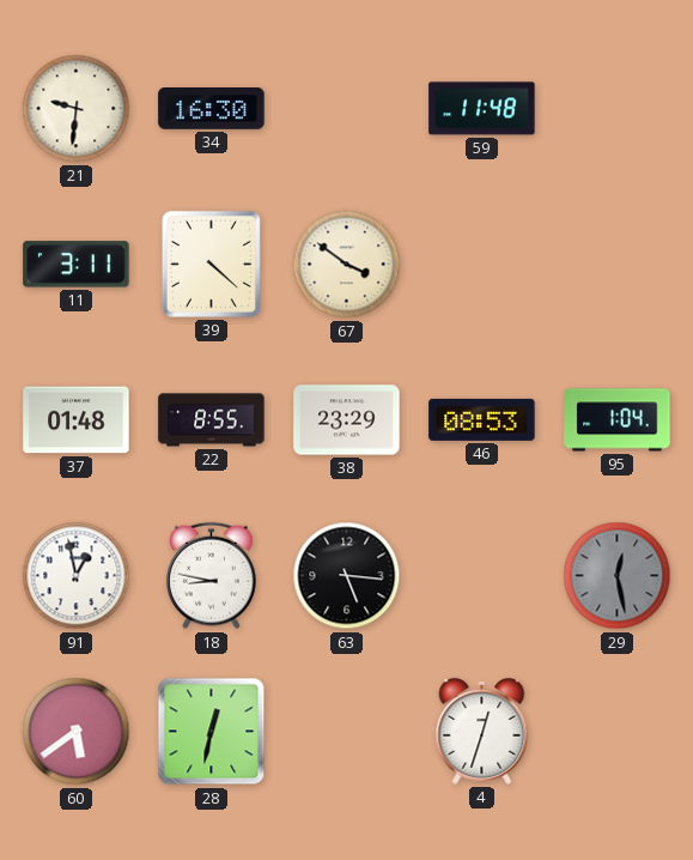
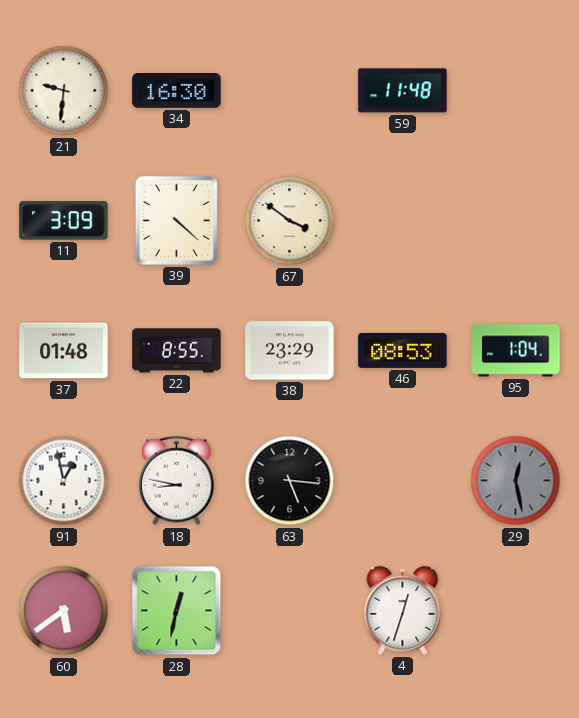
11: 3:11 -> 3:09 (64, 221)
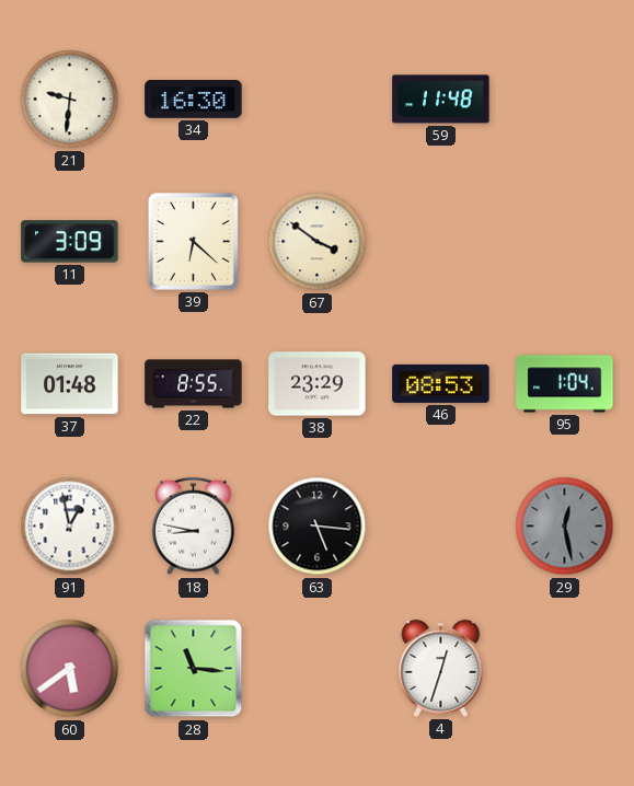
39: 4:22 -> 6:22 (193, 241)
28: 12:32 -> 11:16 (194, 669)
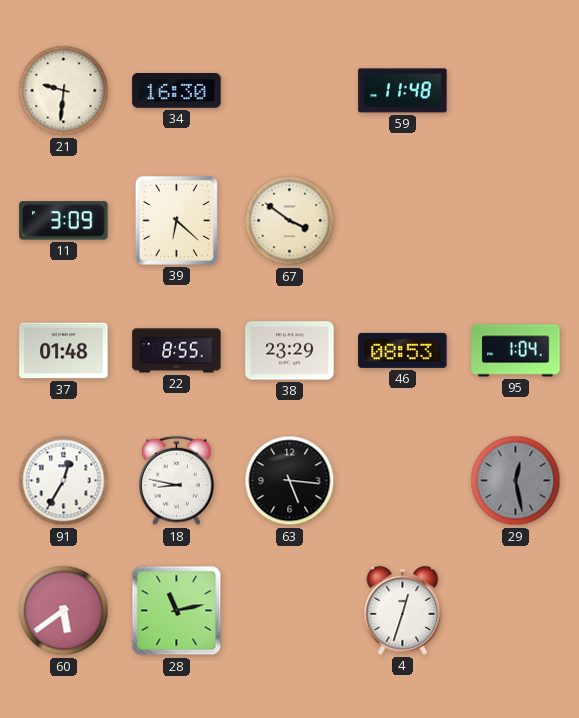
91: 12:58 -> 12:35 (64, 481)
28: 11:16 -> 11:13 (177, 611)
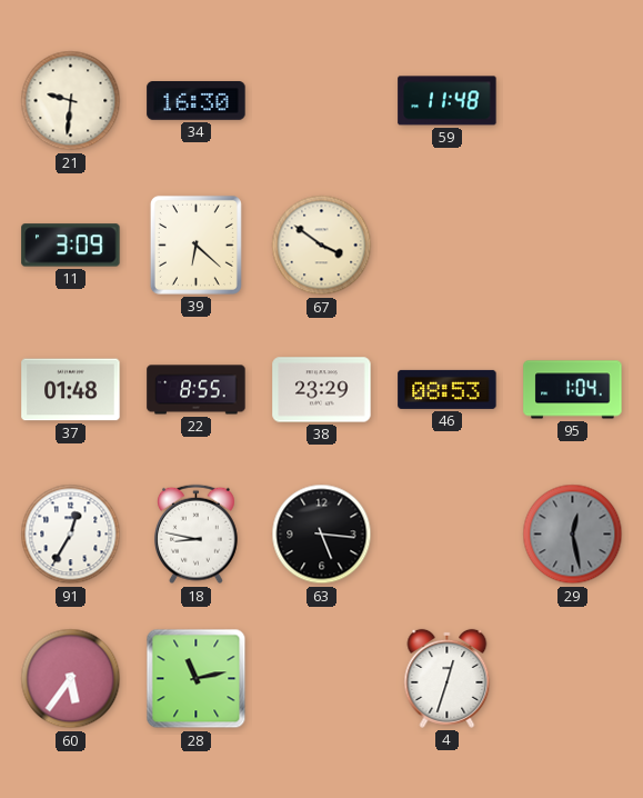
60: 5:39 -> 5:36 (71, 679)
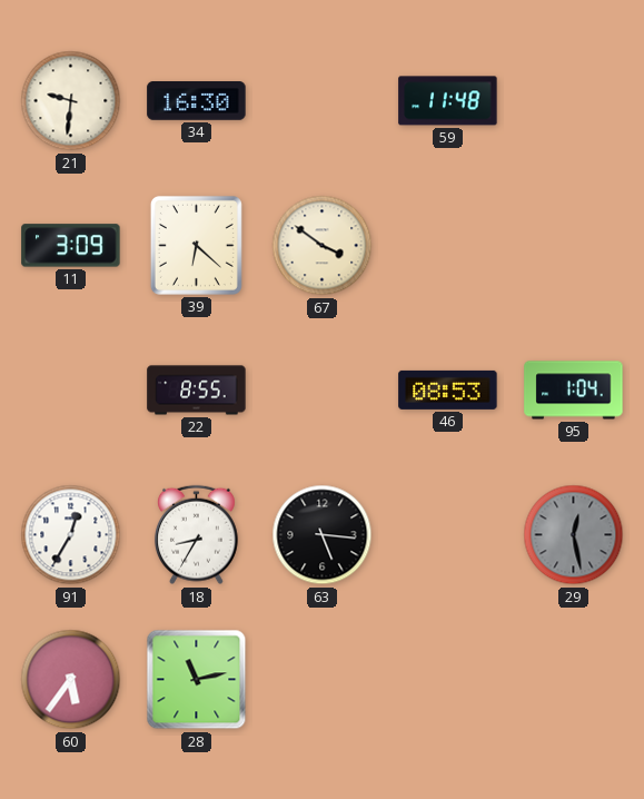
37: 01:48 -> none (71, 390)
38: 23:29 -> none (322, 390)
18: 8:47 -> 8:35 (197, 535)
4: 12:33 -> none (448, 678)
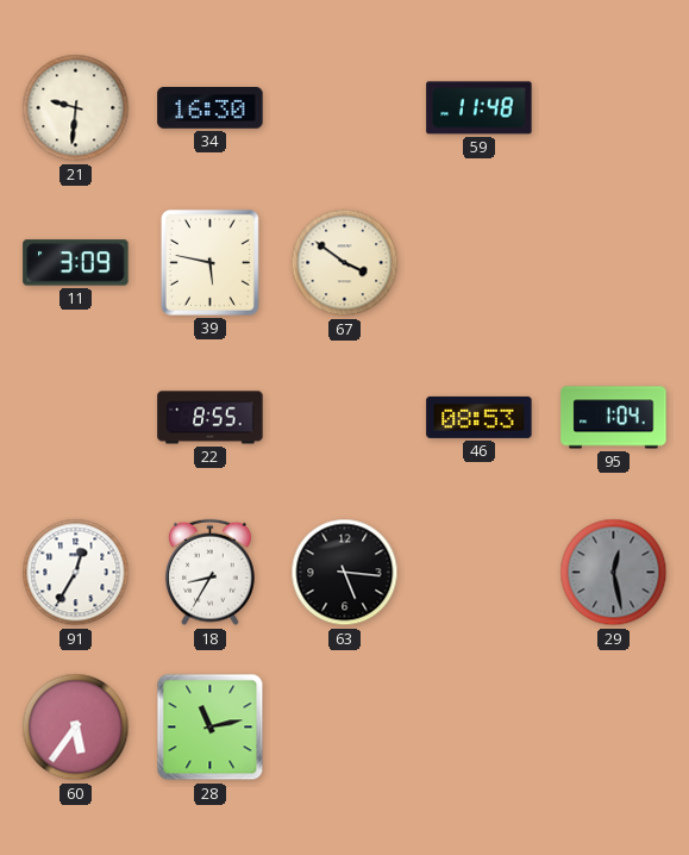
39: 6:22 -> 5:47 (209, 262)
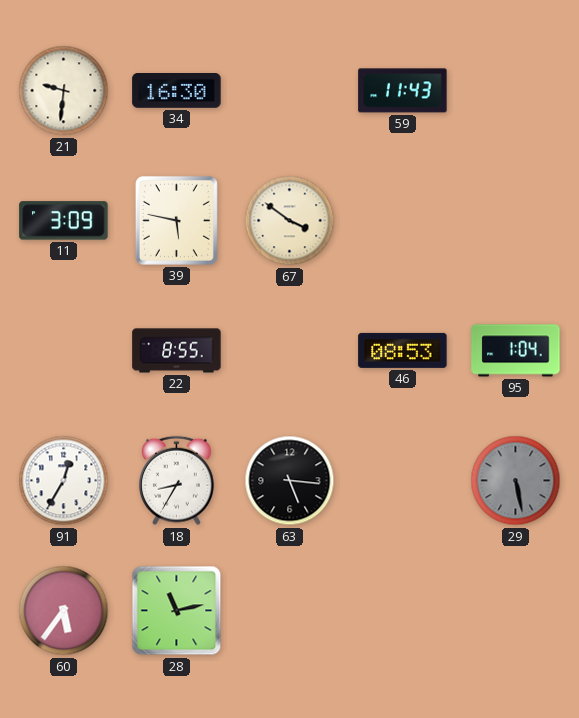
59: 11:48 -> 11:43 (403, 91)
29: 12:28 -> 5:28 (516, 481)
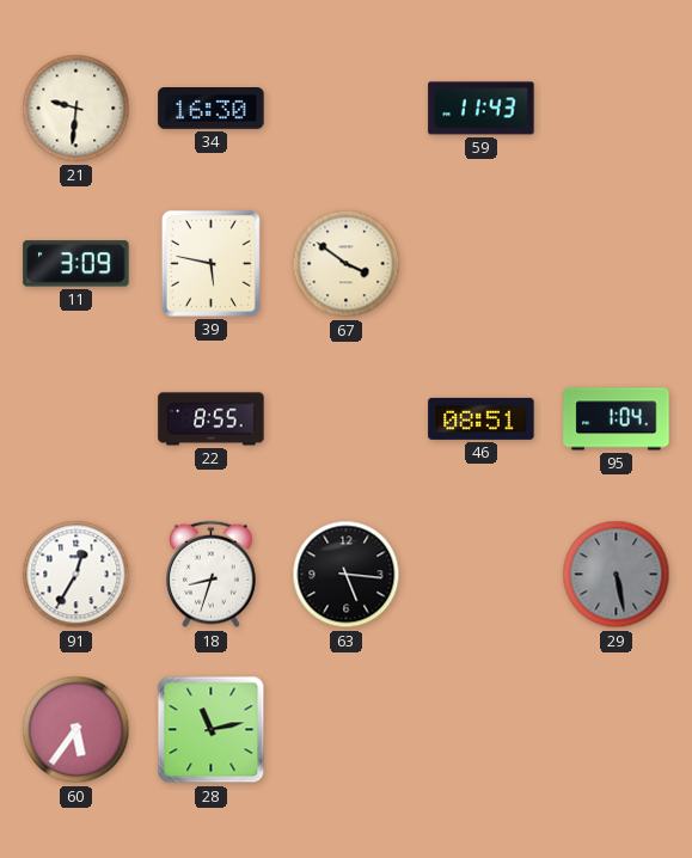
46: 08:53 -> 08:51 (482, 418)
18: 8:35 -> 8:33 (212, 575)
